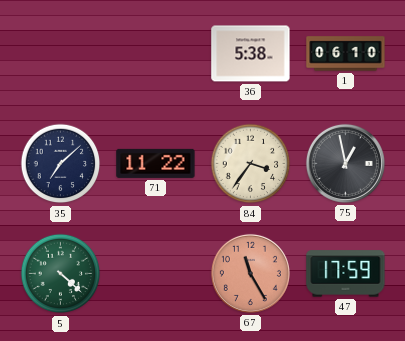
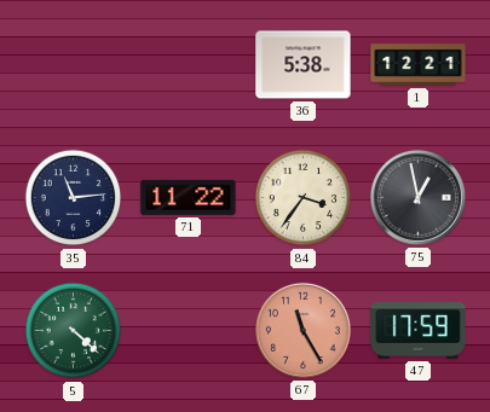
1: 06:10 -> 12:21 (419, 65)
35: 7:08 -> 11:14 (74, 198)
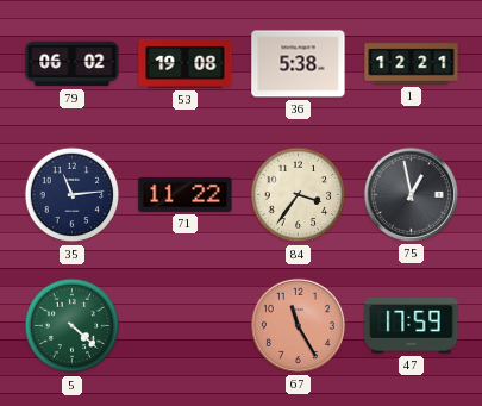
79: none -> 06:02 (73, 64)
53: none -> 19:08 (186, 63)
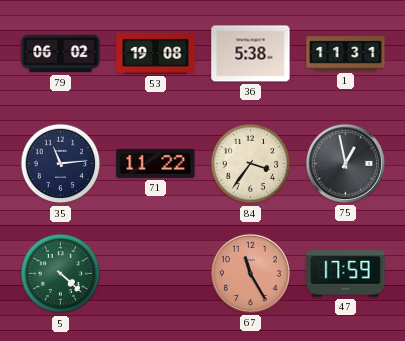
1: 12:21 -> 11:31 (346, 54)
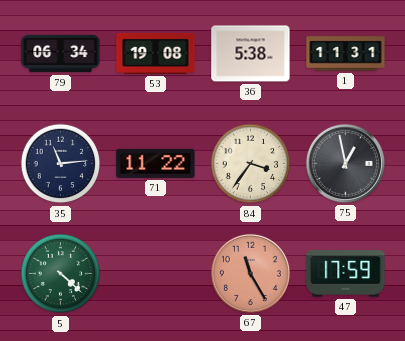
79: 06:02 -> 06:34 (61, 54)
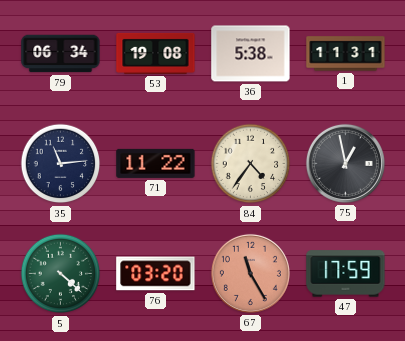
84: 3:36 -> 4:36 (251, 164)
76: none -> 03:20 (156, 274)
